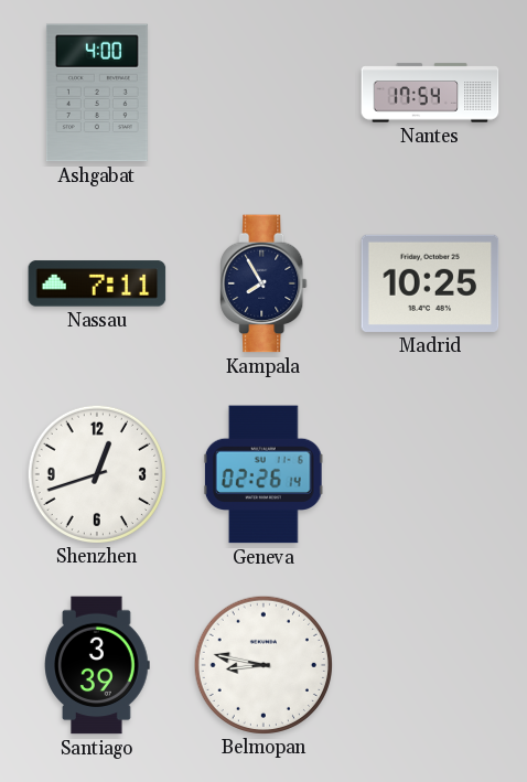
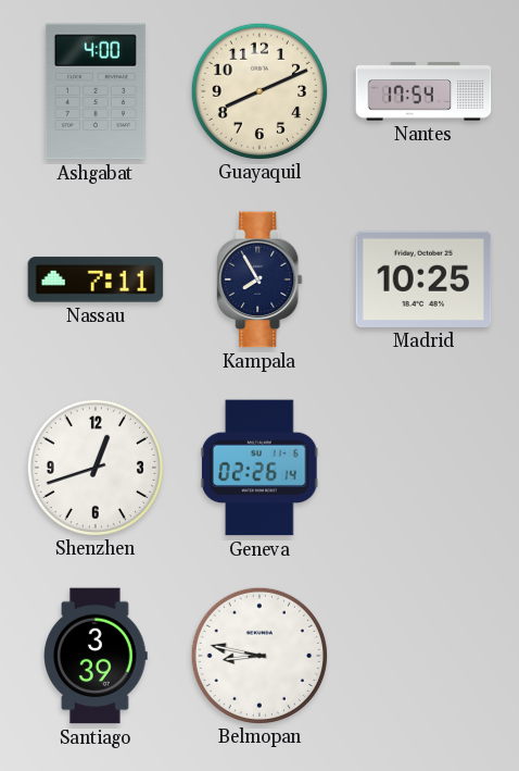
Guayaquil: none -> 8:11 (258, 90)
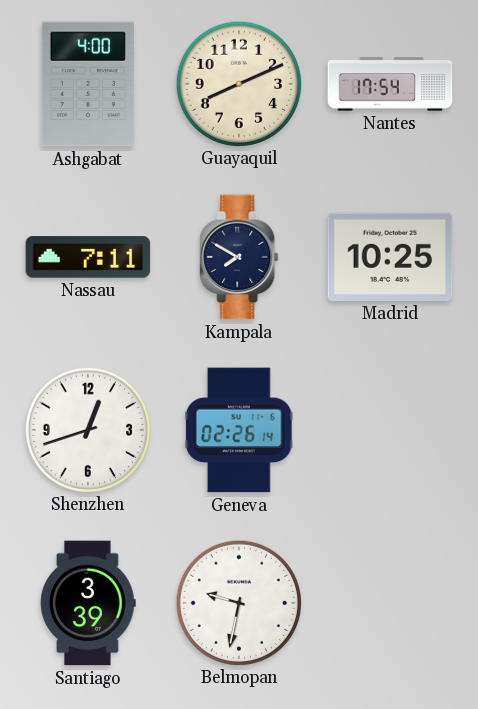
Kampala: 7:55 -> 7:50 (239, 257)
Belmopan: 8:47 -> 9:32 (238, 602)
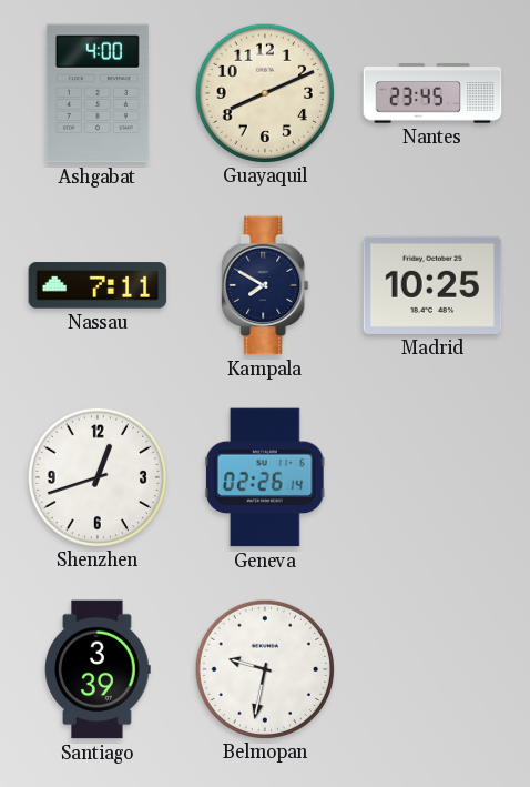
Nantes: 17:54 -> 23:45 (432, 93)
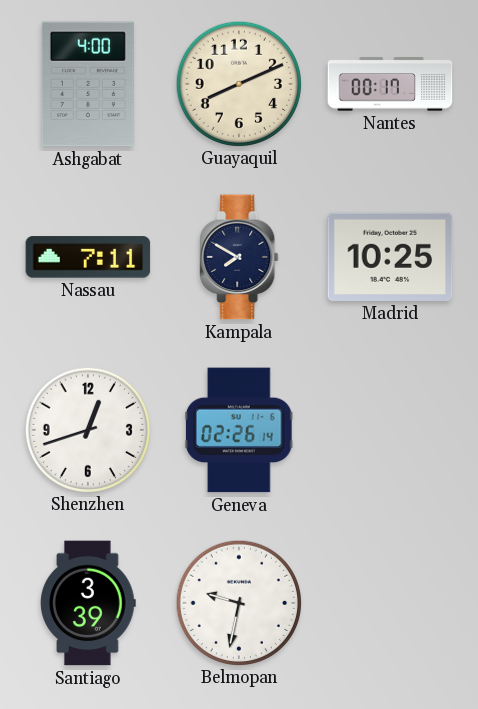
Nantes: 23:45 -> 00:17 (390, 84)
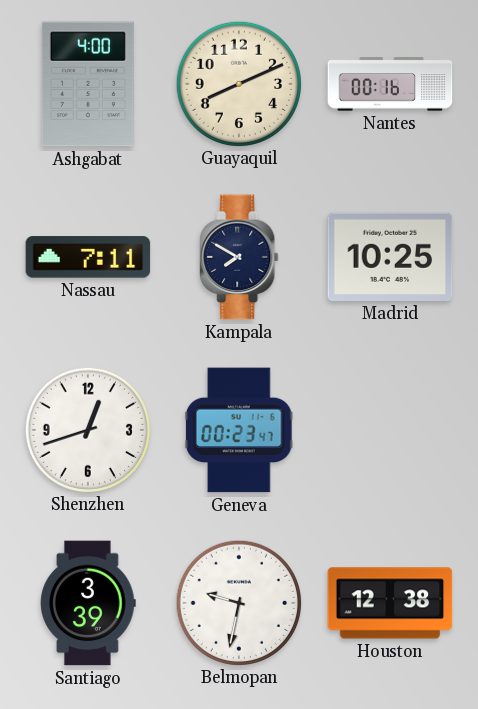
Nantes: 00:17 -> 00:16 (390, 84)
Geneva: 02:26 -> 00:23 (239, 430)
Houston: none -> 12:38 (390, 603)
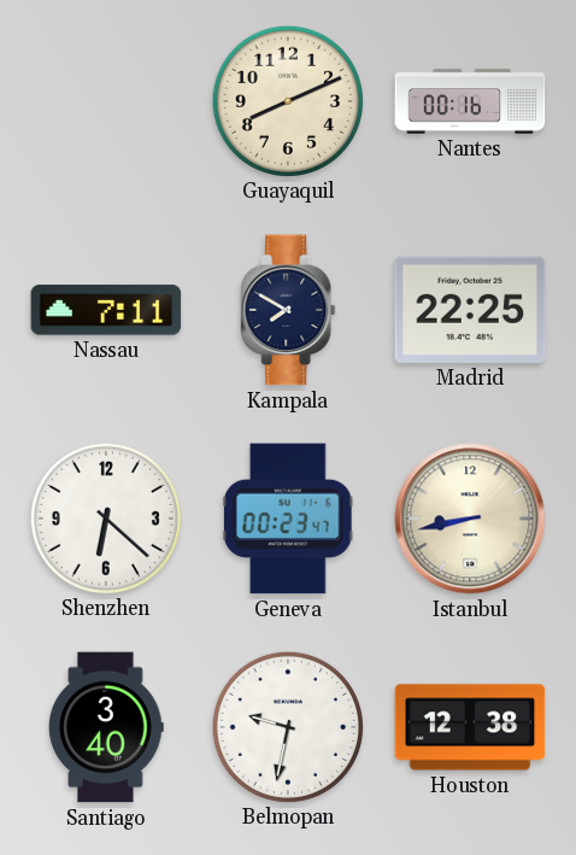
Ashgabat: 4:00 -> none (88, 84)
Madrid: 10:25 -> 22:25 (470, 310)
Shenzhen: 12:42 -> 6:22 (105, 517)
Istanbul: none -> 8:43 (470, 519)
Santiago: 3:39 -> 3:40 (106, 727)
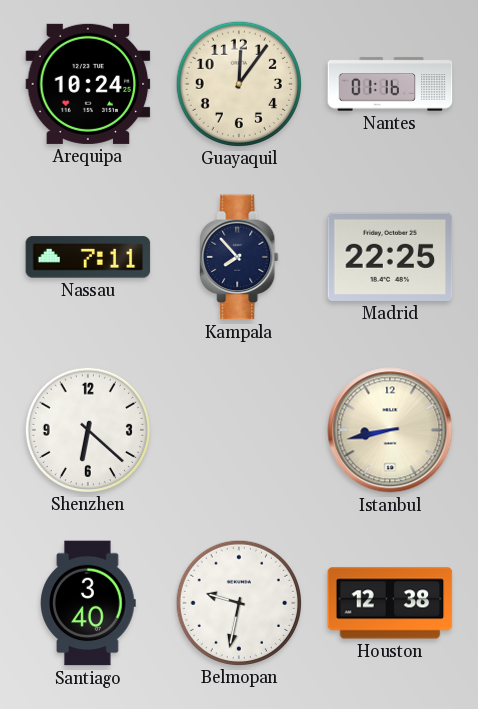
Arequipa: none -> 10:24 (88, 84)
Guayaquil: 8:11 -> 12:06 (238, 83)
Nantes: 00:16 -> 01:16 (390, 84)
Kampala: 7:50 -> 7:53 (239, 257)
Geneva: 00:23 -> none (288, 519)
